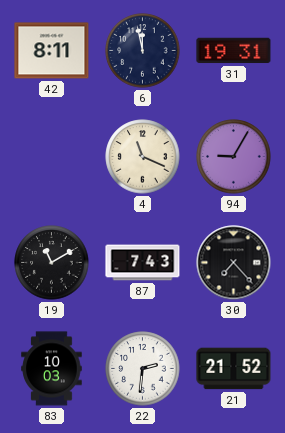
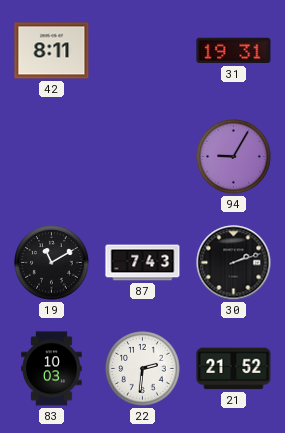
6: 11:58 -> none (143, 51)
4: 11:19 -> none (143, 157)
30: 7:23 -> 2:12 (234, 263)
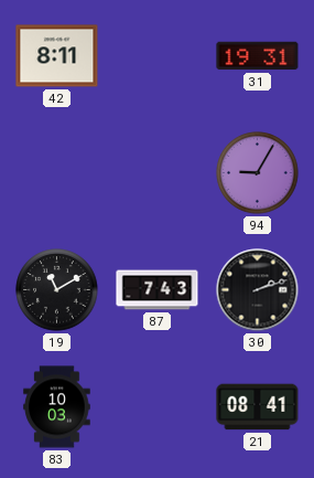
22: 2:31 -> none (143, 369)
21: 21:52 -> 08:41 (258, 407)
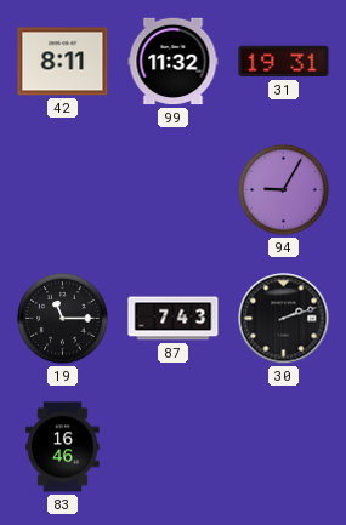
99: none -> 11:32 (174, 62)
19: 11:10 -> 11:15 (63, 319)
83: 10:03 -> 16:46 (63, 447)
21: 08:41 -> none (258, 407)
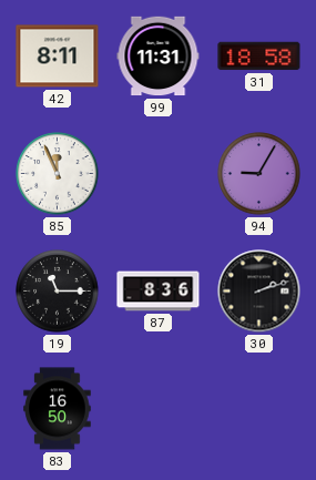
99: 11:32 -> 11:31 (159, 57)
31: 19:31 -> 18:58 (259, 57)
85: none -> 11:56 (58, 174)
87: 7:43 -> 8:36 (159, 292)
83: 16:46 -> 16:50 (58, 409)
